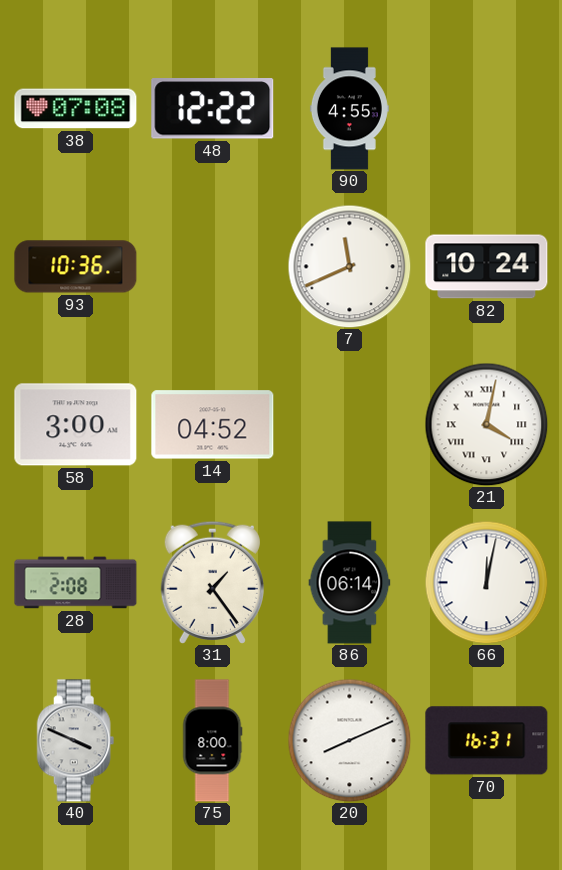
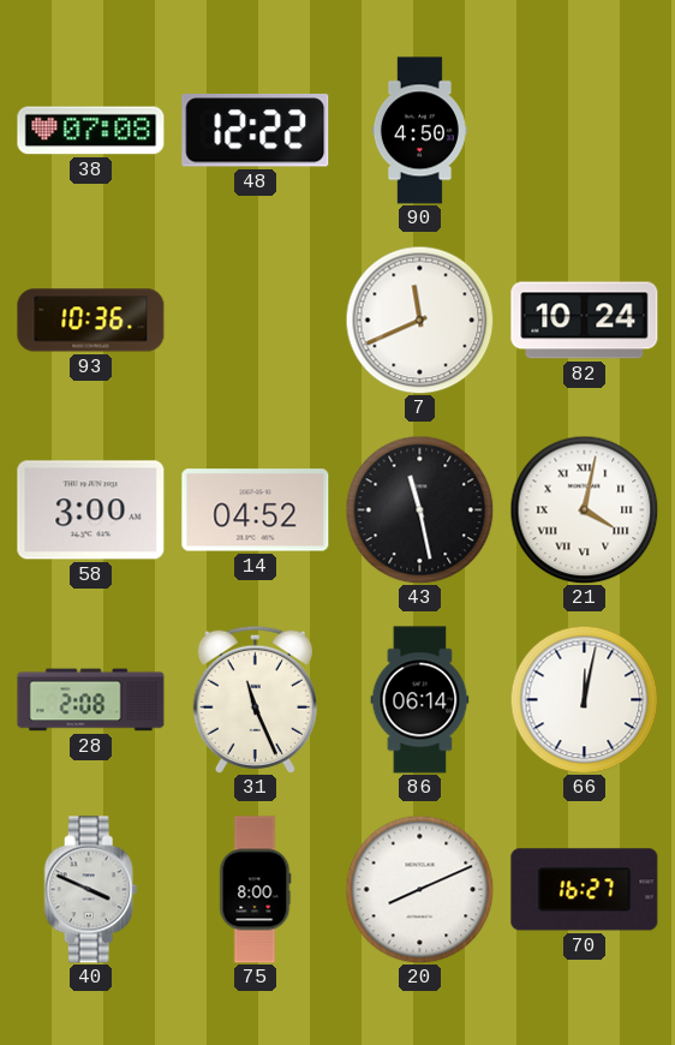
90: 4:55 -> 4:50 (419, 131)
43: none -> 11:28 (419, 509)
31: 1:24 -> 11:26 (255, 699)
70: 16:31 -> 16:27 (585, 890)
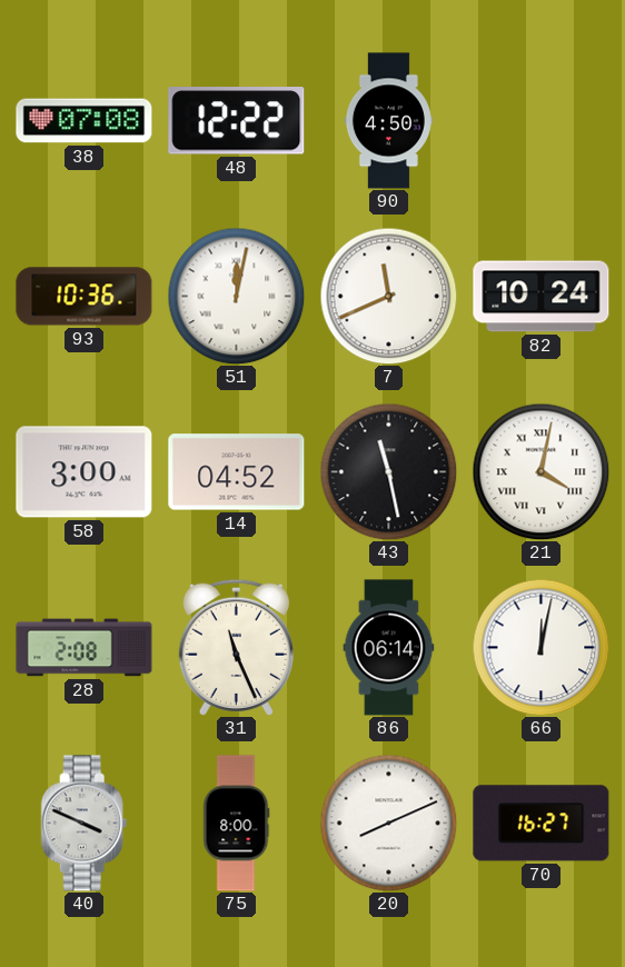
51: none -> 12:02 (236, 296)
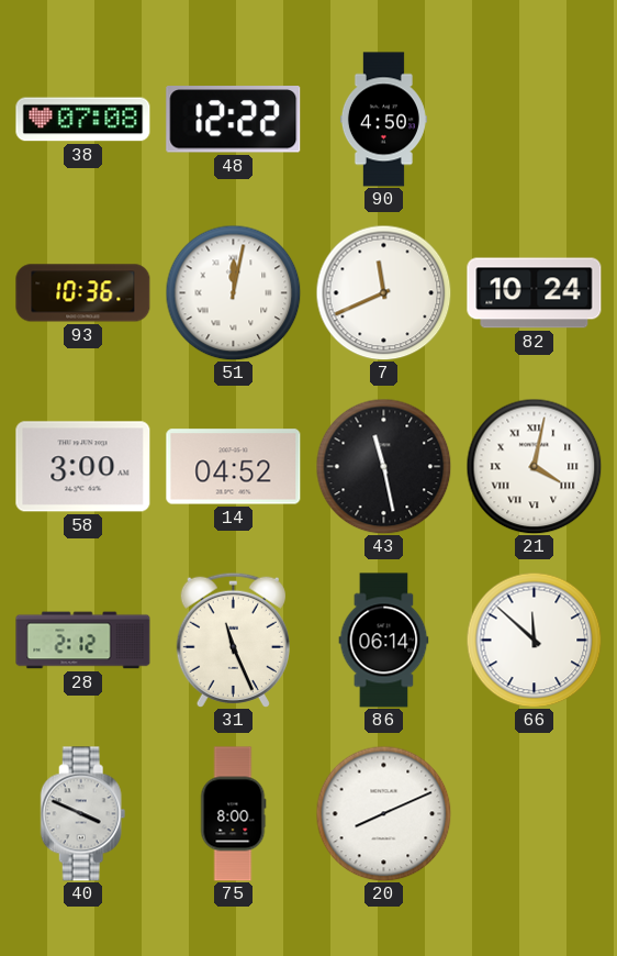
28: 2:08 -> 2:12 (83, 641)
66: 12:02 -> 11:52 (534, 640)
70: 16:27 -> none (542, 824)
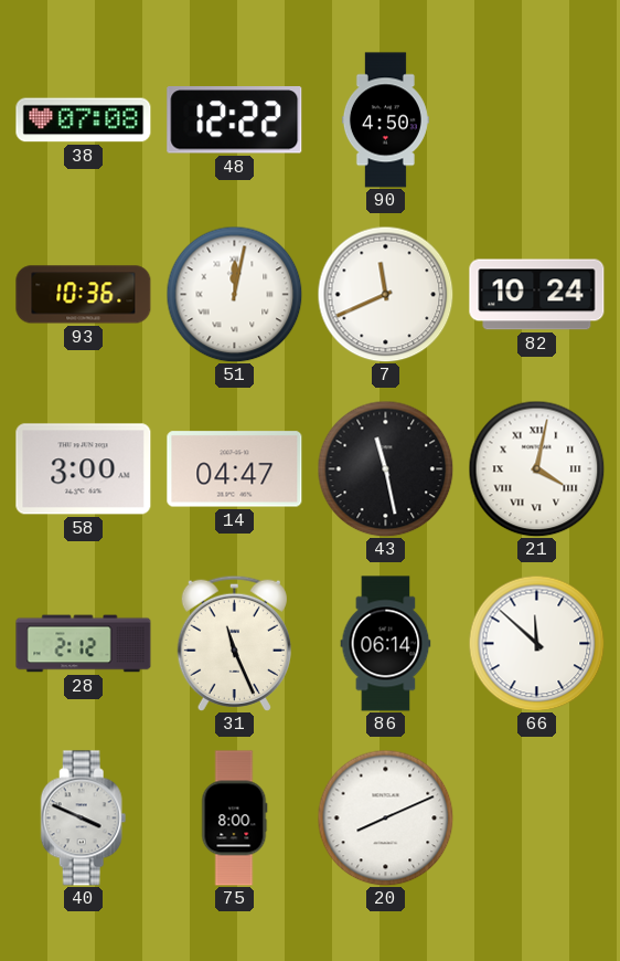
14: 04:52 -> 04:47 (235, 469)
